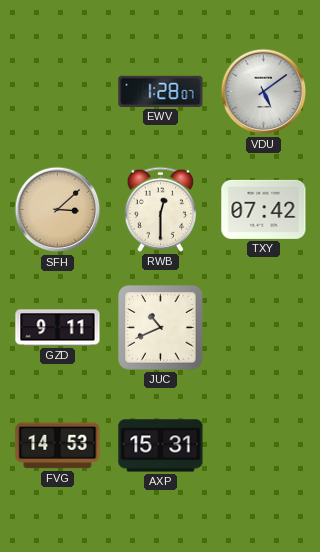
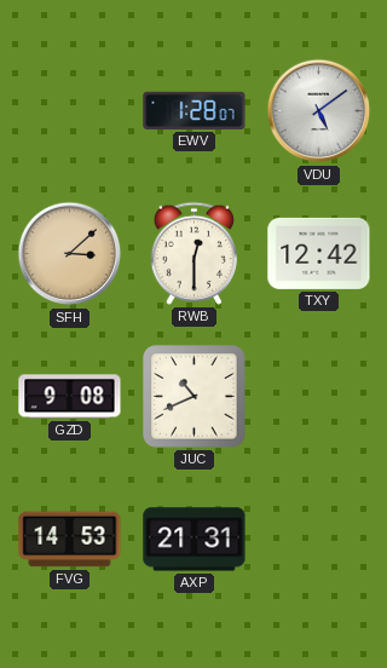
TXY: 07:42 -> 12:42 (319, 253)
GZD: 9:11 -> 9:08 (70, 397)
AXP: 15:31 -> 21:31 (195, 540)
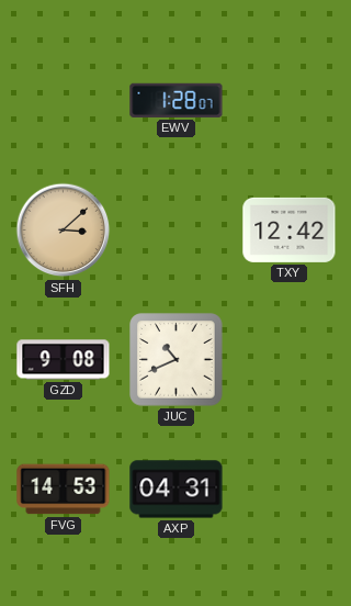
VDU: 5:09 -> none (319, 111)
RWB: 12:30 -> none (193, 253)
AXP: 21:31 -> 04:31 (177, 490)
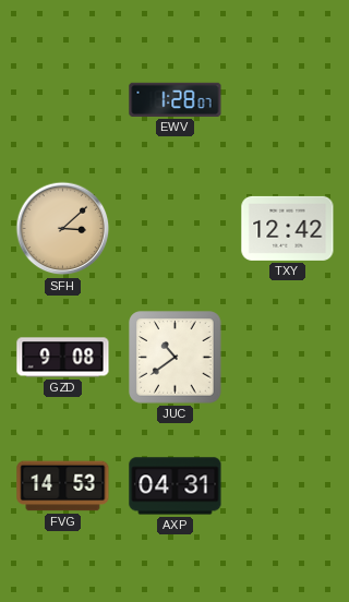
JUC: 10:41 -> 10:39 (176, 358)
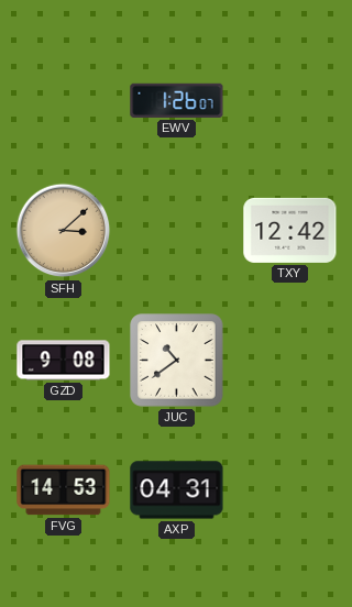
EWV: 1:28 -> 1:26 (177, 100)
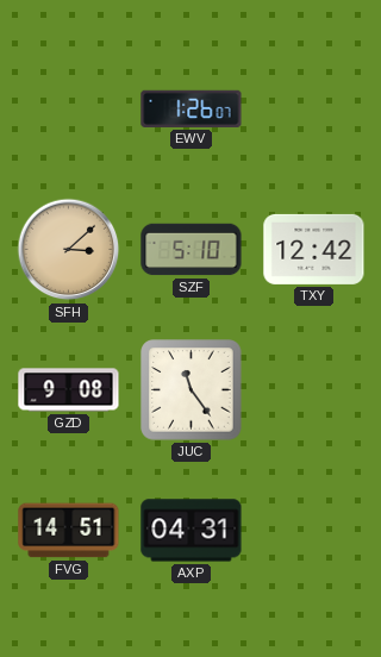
SZF: none -> 5:10 (192, 250)
JUC: 10:39 -> 11:24 (192, 390)
FVG: 14:53 -> 14:51 (69, 531)
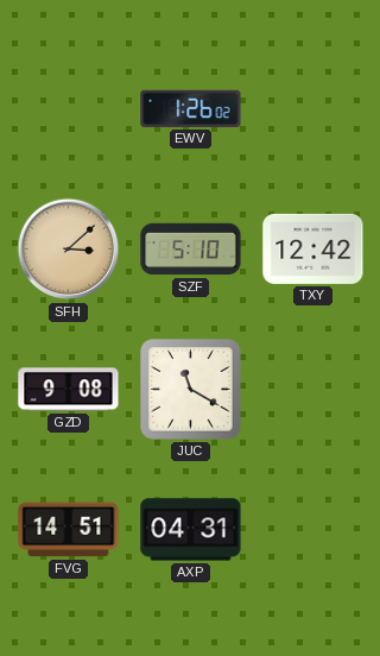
EWV: 1:26:07 -> 1:26:02 (191, 108)
JUC: 11:24 -> 11:20 (191, 390)
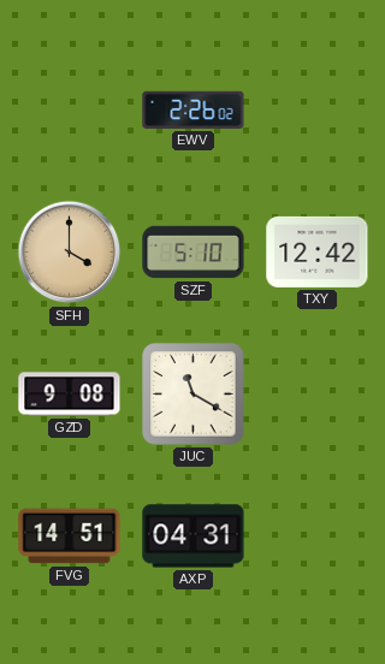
EWV: 1:26 -> 2:26 (194, 109)
SFH: 3:08 -> 4:00 (70, 253)
